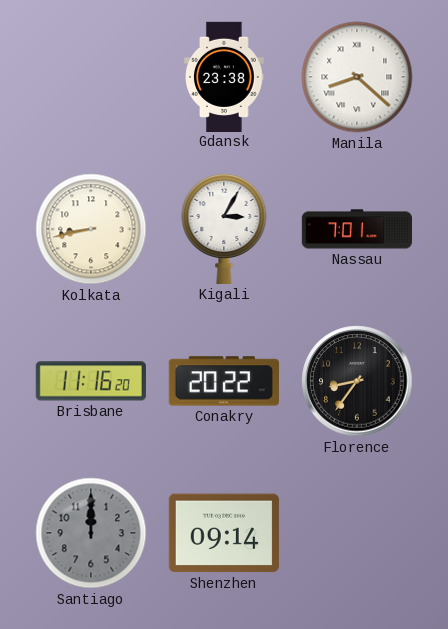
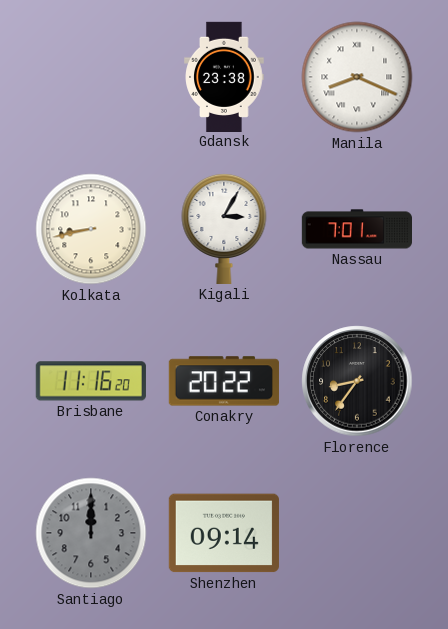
Manila: 8:22 -> 8:19 (357, 77)
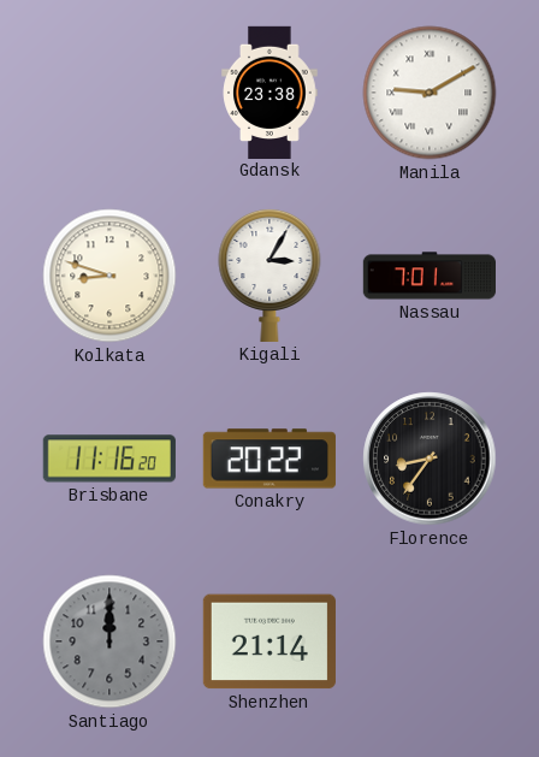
Manila: 8:19 -> 9:10 (430, 93)
Kolkata: 8:43 -> 8:48 (109, 276)
Shenzhen: 09:14 -> 21:14 (269, 641)
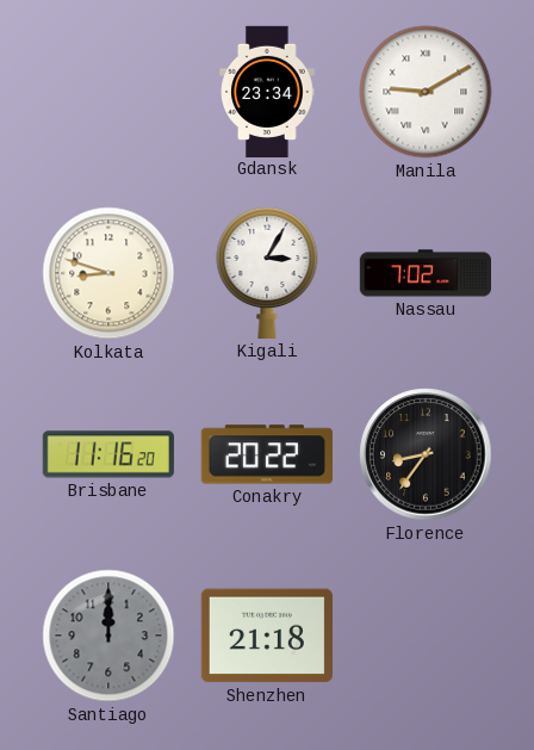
Gdansk: 23:38 -> 23:34 (267, 91)
Nassau: 7:01 -> 7:02 (424, 273)
Shenzhen: 21:14 -> 21:18 (267, 636)
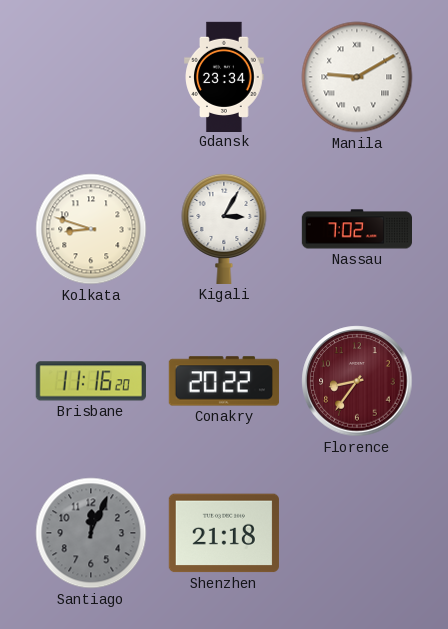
Florence dial: black -> burgundy (357, 381)
Santiago: 12:00 -> 12:04 (91, 533)
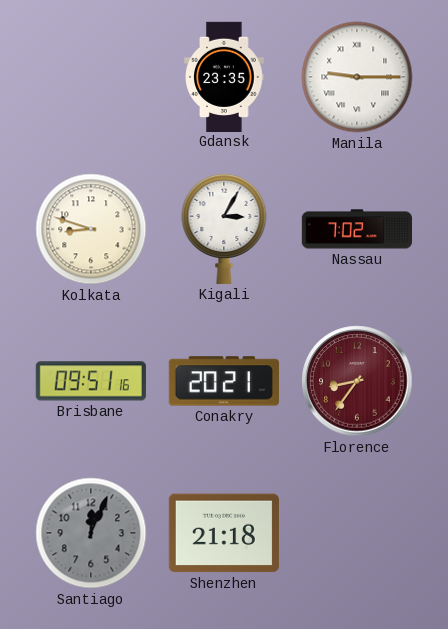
Gdansk: 23:34 -> 23:35 (224, 76)
Manila: 9:10 -> 9:15 (357, 77)
Brisbane: 11:16 -> 09:51 (91, 381)
Conakry: 20:22 -> 20:21 (224, 381)
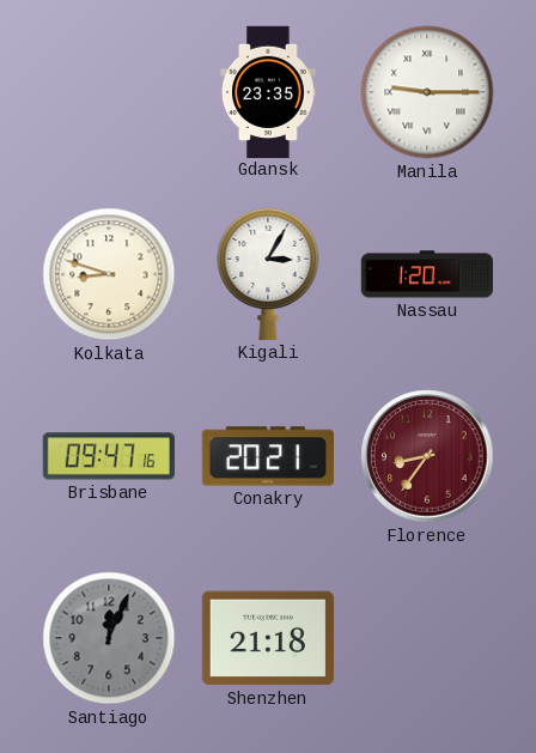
Nassau: 7:02 -> 1:20 (426, 274)
Brisbane: 09:51 -> 09:47 (109, 456)
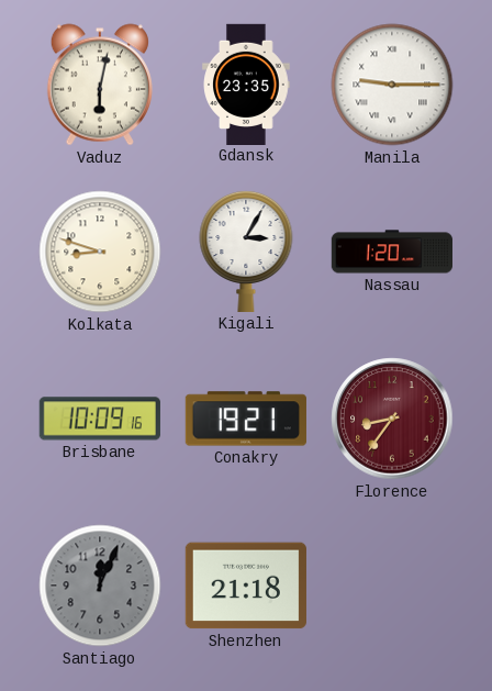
Vaduz: none -> 6:02 (100, 85)
Brisbane: 09:47 -> 10:09 (100, 419)
Conakry: 20:21 -> 19:21 (246, 419)
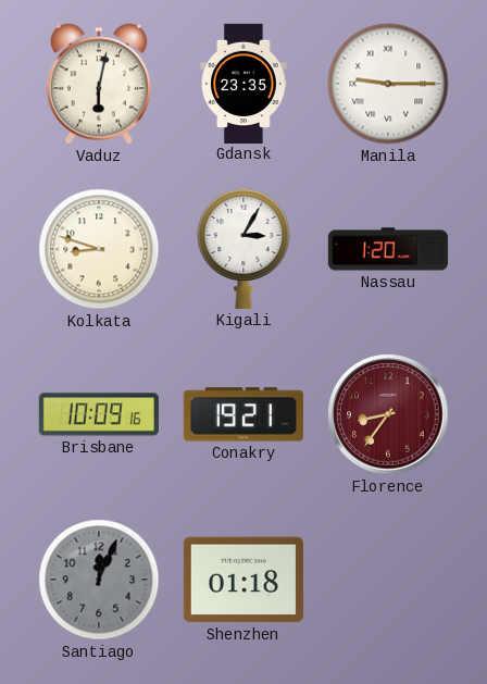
Shenzhen: 21:18 -> 01:18 (243, 580)
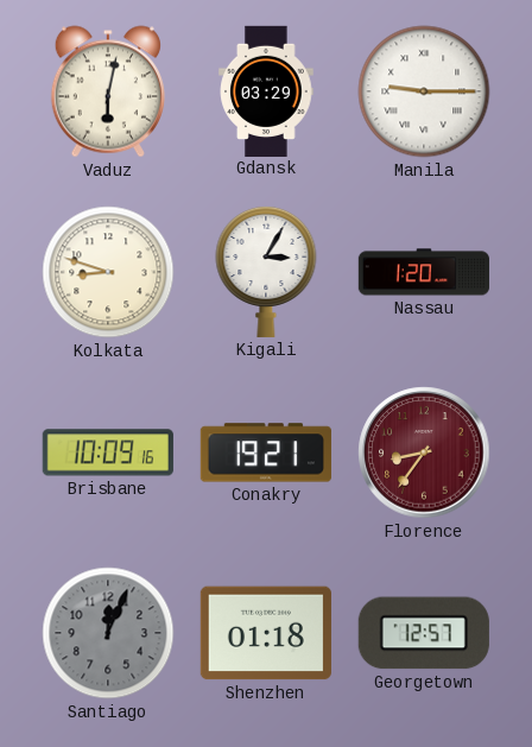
Gdansk: 23:35 -> 03:29 (266, 90)
Georgetown: none -> 12:57 (424, 633)
